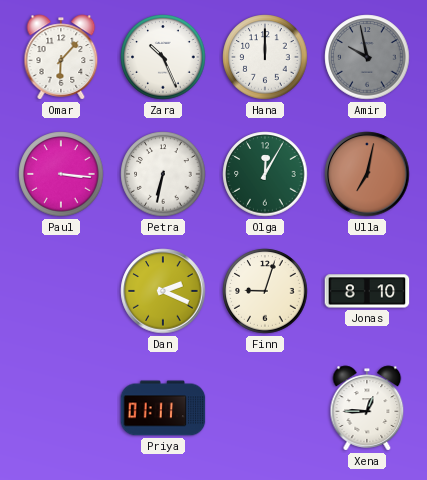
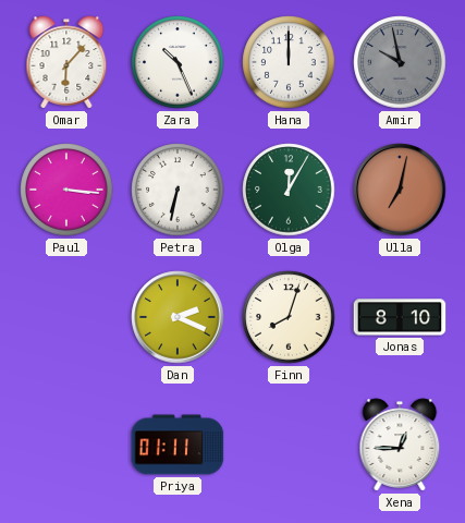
Finn: 9:03 -> 8:03 (289, 317)
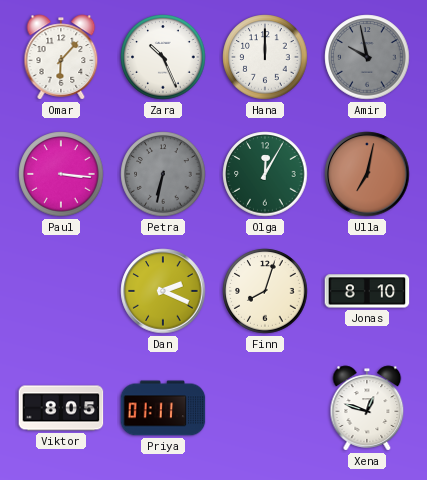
Petra dial: white -> grey (163, 174)
Viktor: none -> 8:05 (61, 408)
Xena: 12:45 -> 12:48 (367, 408)
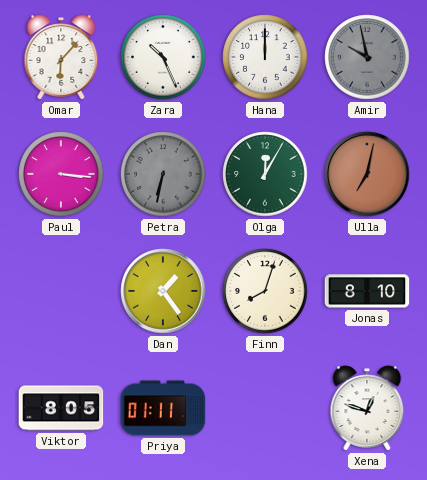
Dan: 2:19 -> 1:24 (163, 291)
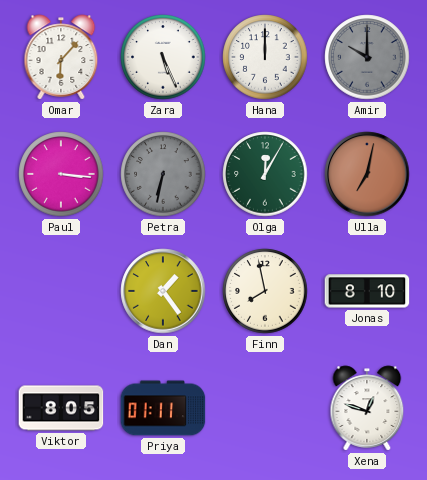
Zara: 10:26 -> 5:26 (163, 57)
Amir: 9:58 -> 10:00 (367, 57)
Finn: 8:03 -> 7:58 (265, 291)
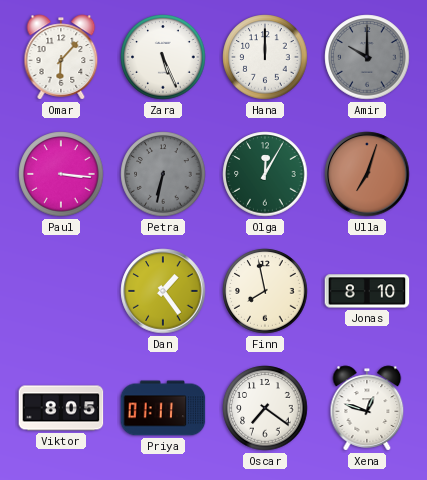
Ulla: 7:02 -> 7:03 (367, 174)
Oscar: none -> 7:21 (265, 408)
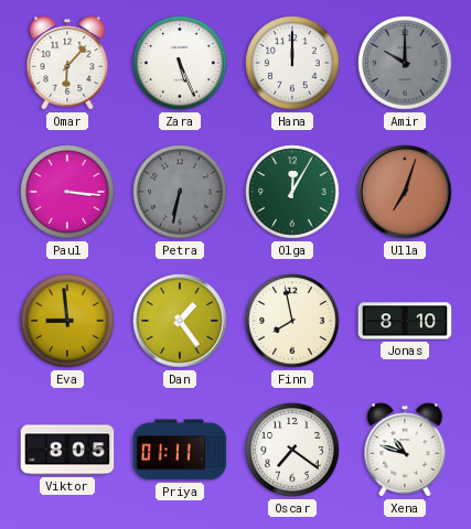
Eva: none -> 8:59 (67, 321)
Xena: 12:48 -> 10:48 (405, 450)
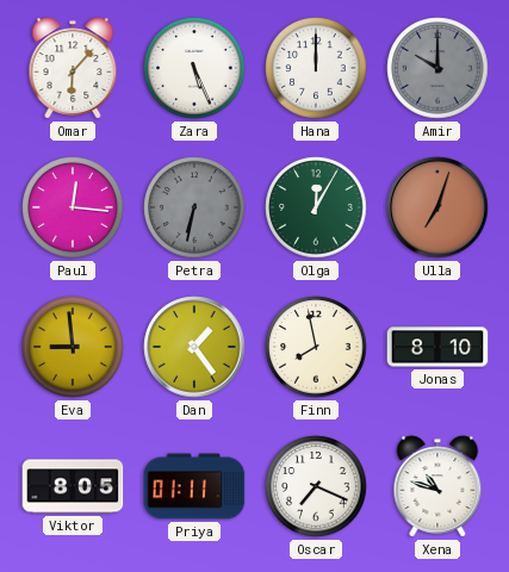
Paul: 3:16 -> 12:16 (73, 207)
Oscar: 7:21 -> 7:19 (316, 486)
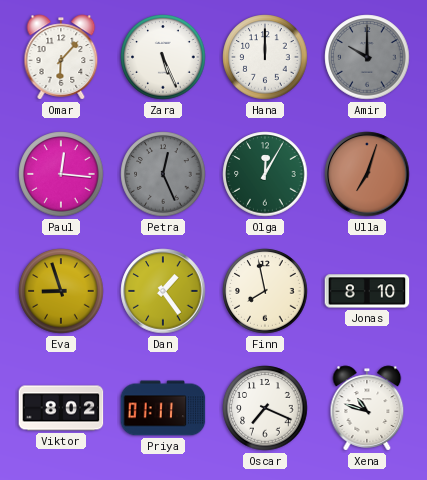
Petra: 6:32 -> 12:26 (163, 174)
Eva: 8:59 -> 8:57 (61, 291)
Viktor: 8:05 -> 8:02 (61, 408)
